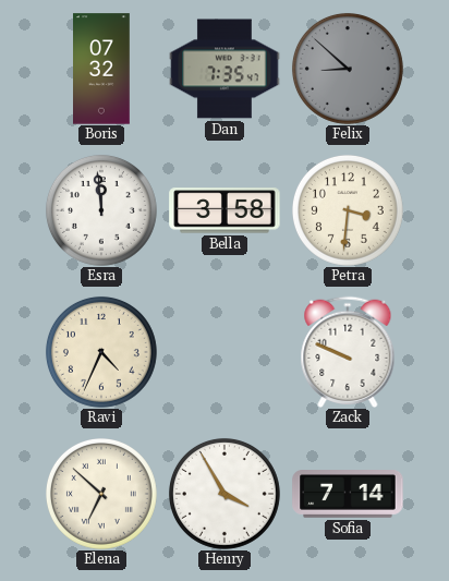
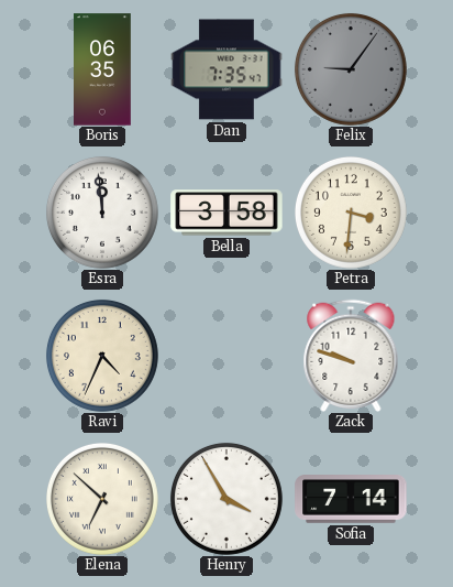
Boris: 07:32 -> 06:35 (103, 69)
Felix: 8:52 -> 9:06 (351, 69)
Zack: 9:49 -> 9:48 (351, 355)
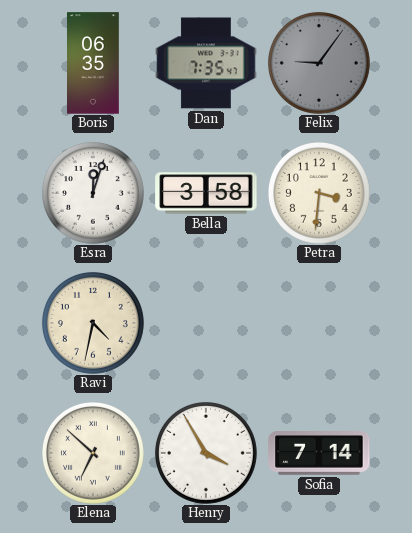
Esra: 11:59 -> 12:03 (93, 193)
Ravi: 4:34 -> 4:32 (93, 323)
Zack: 9:48 -> none (351, 355)
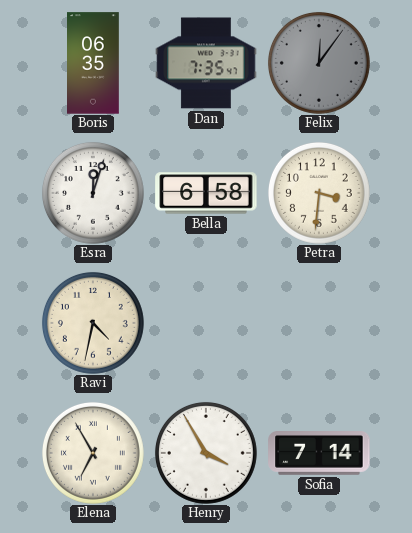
Felix: 9:06 -> 12:06 (319, 63)
Bella: 3:58 -> 6:58 (206, 193)
Elena: 6:52 -> 6:55 (93, 453)
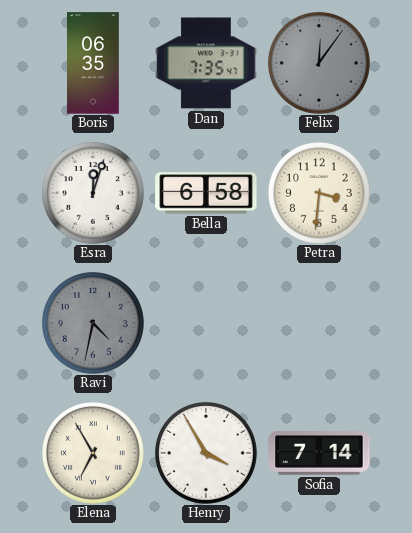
Ravi dial: cream -> grey (93, 323)
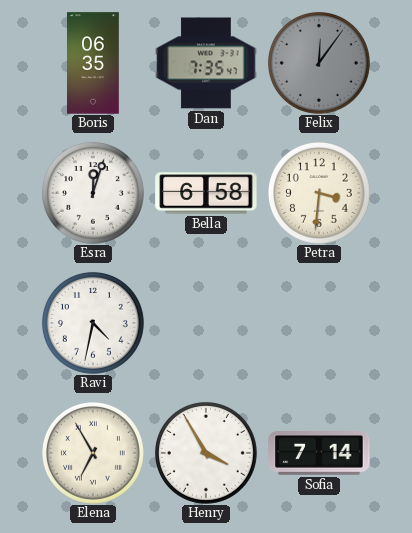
Ravi dial: grey -> white (93, 323)
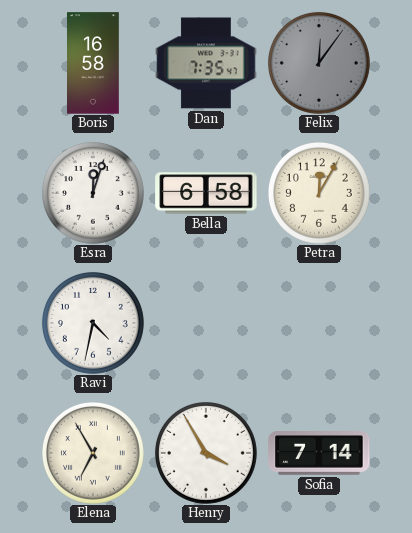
Boris: 06:35 -> 16:58 (94, 63)
Petra: 3:31 -> 12:05 (319, 193)
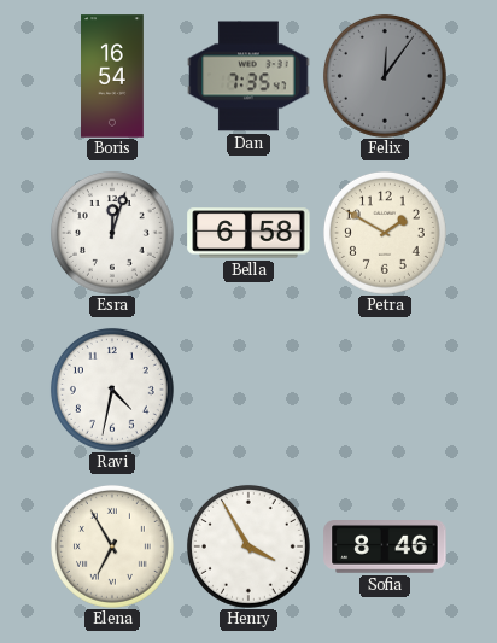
Boris: 16:58 -> 16:54 (113, 76)
Petra: 12:05 -> 1:50 (385, 233)
Sofia: 7:14 -> 8:46 (385, 548)
